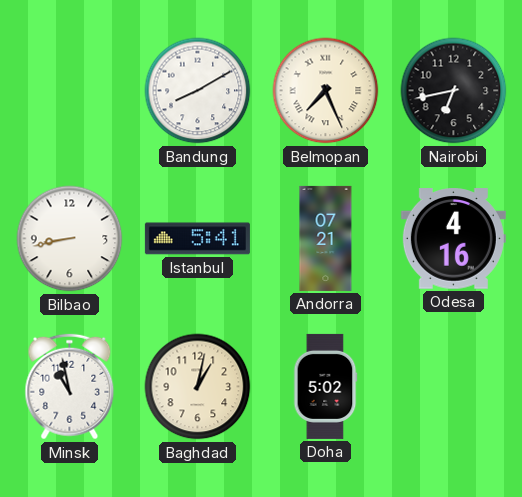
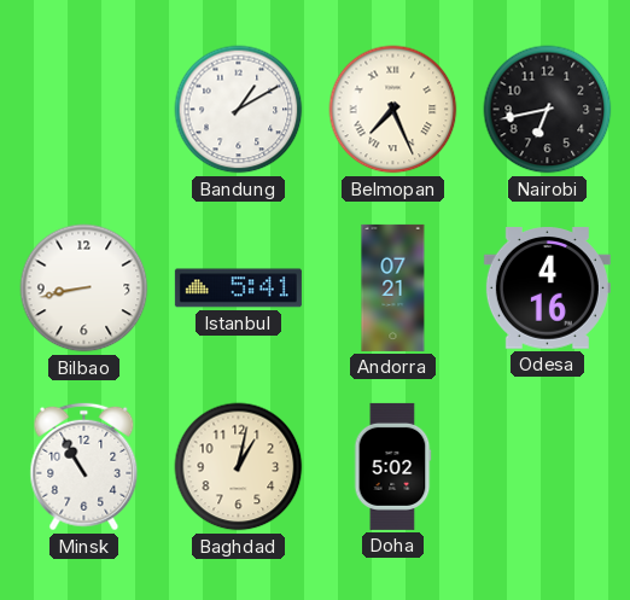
Bandung: 8:10 -> 1:10 (239, 110)
Minsk: 10:58 -> 10:55 (84, 467)
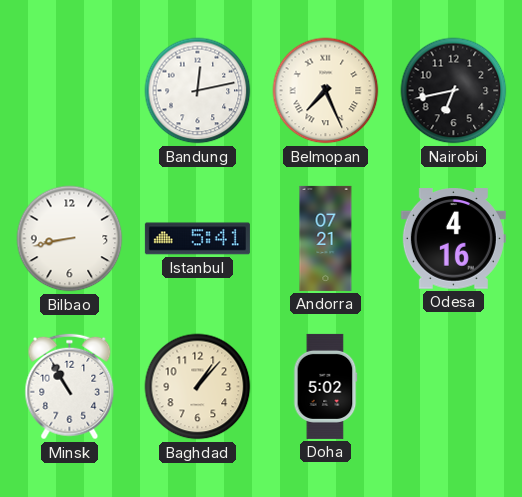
Bandung: 1:10 -> 12:13 (198, 91)
Baghdad: 1:02 -> 1:07 (198, 387)
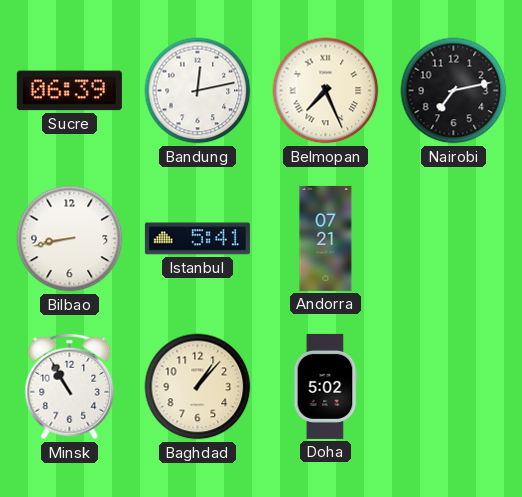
Sucre: none -> 06:39 (69, 91)
Nairobi: 6:43 -> 7:13 (454, 91)
Odesa: 4:16 -> none (453, 239)
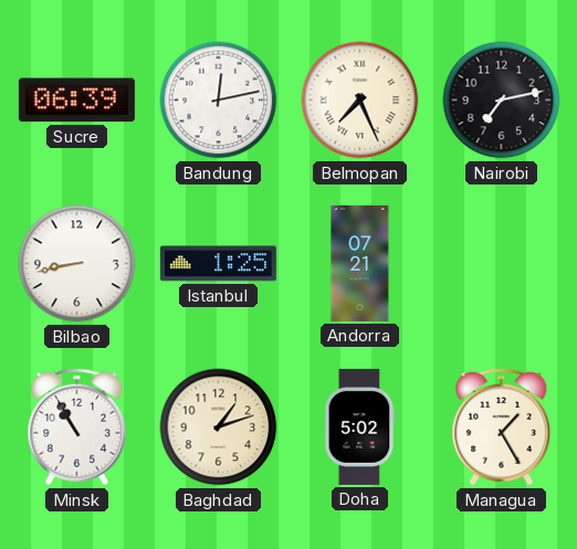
Istanbul: 5:41 -> 1:25 (218, 264)
Baghdad: 1:07 -> 1:12 (219, 427)
Managua: none -> 1:25 (502, 427)
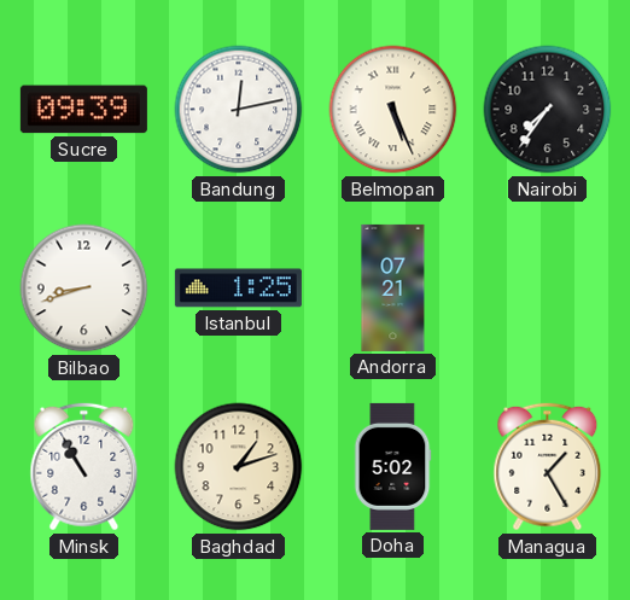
Sucre: 06:39 -> 09:39 (83, 110)
Belmopan: 7:26 -> 5:26 (393, 110)
Nairobi: 7:13 -> 7:36 (548, 110)
Bilbao: 8:43 -> 8:42 (84, 289)
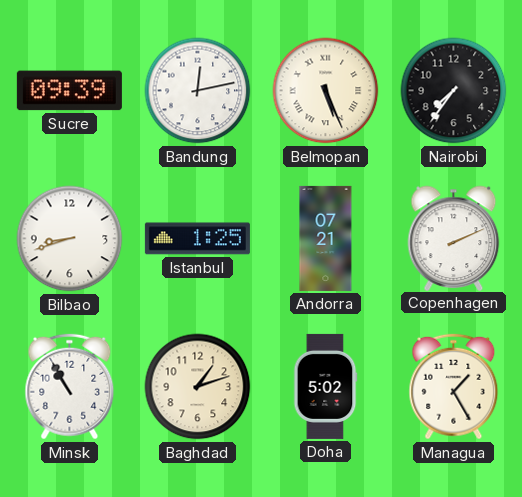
Copenhagen: none -> 2:11 (454, 238)
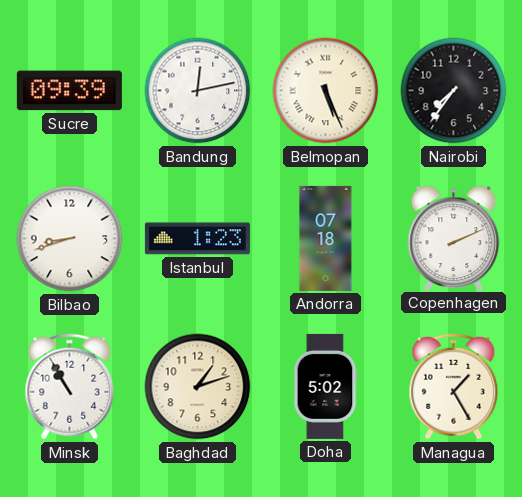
Istanbul: 1:25 -> 1:23 (197, 239)
Andorra: 07:21 -> 07:18 (326, 238)
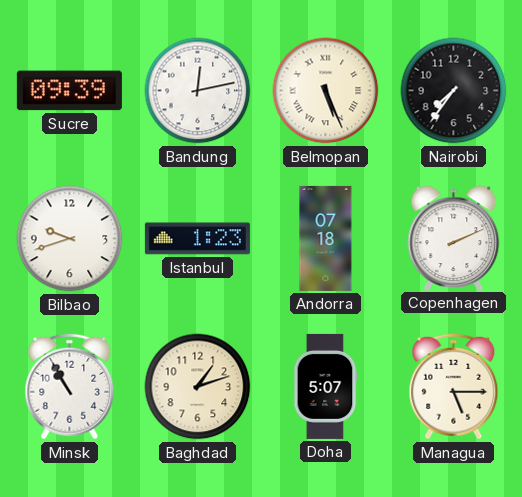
Bilbao: 8:42 -> 9:42 (70, 239)
Doha: 5:02 -> 5:07 (325, 386)
Managua: 1:25 -> 5:15 (454, 387)
